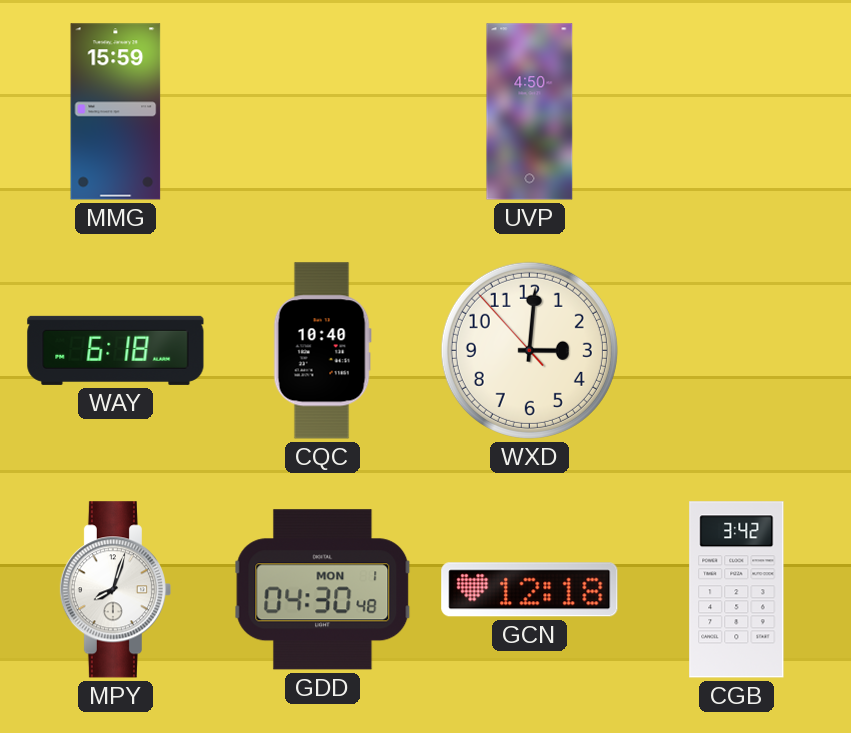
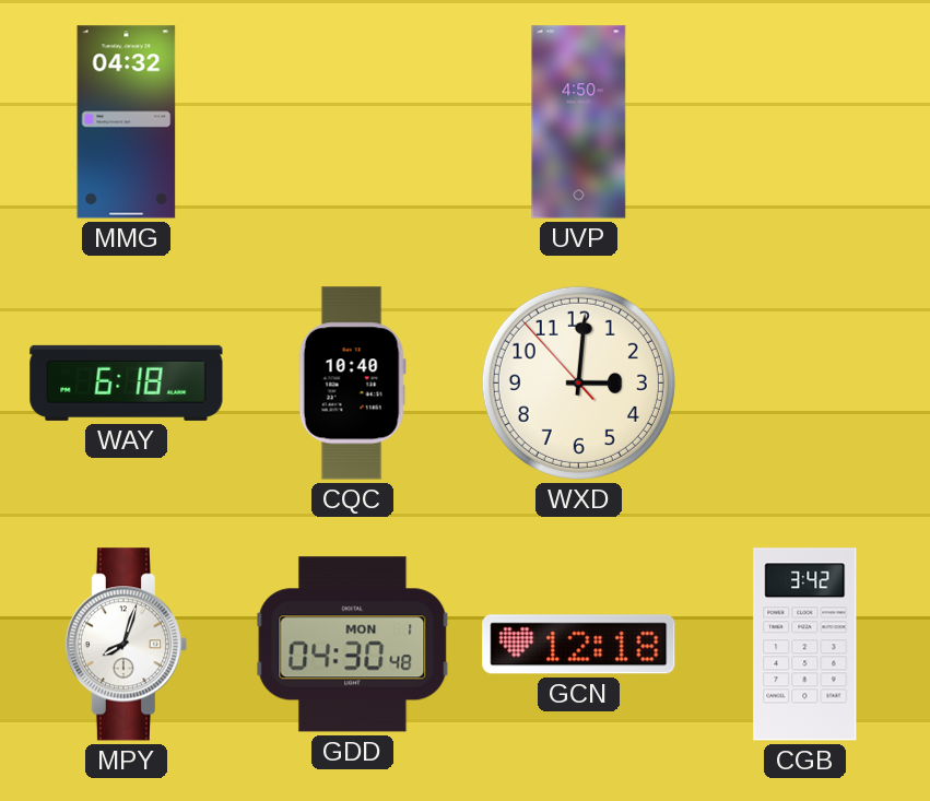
MMG: 15:59 -> 04:32 (127, 122)
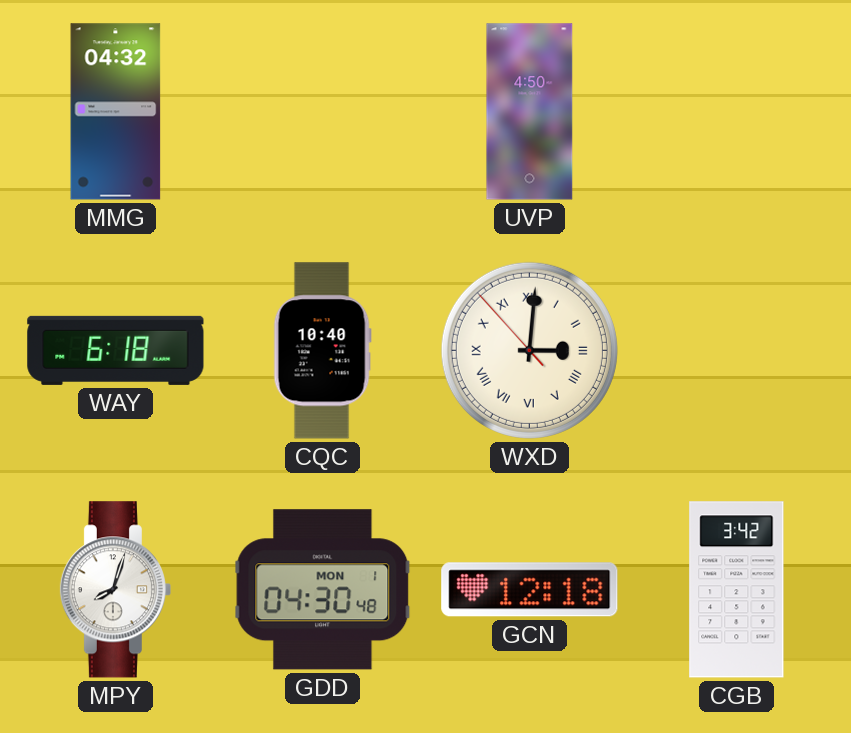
WXD numerals: Arabic -> Roman (529, 350)
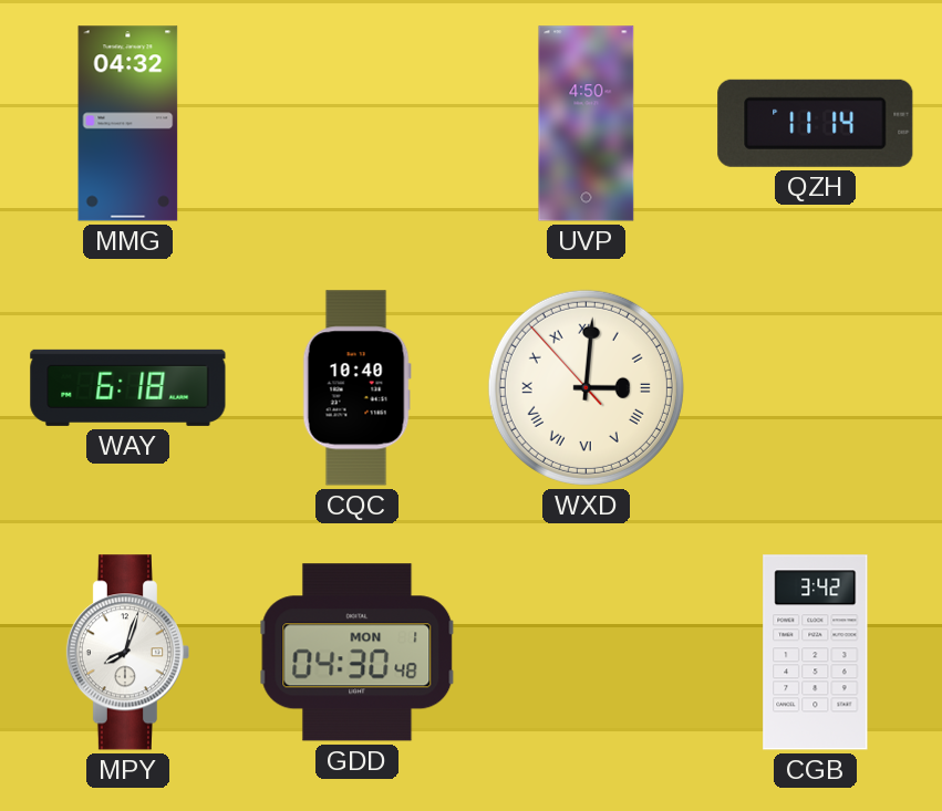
QZH: none -> 11:14 (816, 123)
GCN: 12:18 -> none (530, 590)
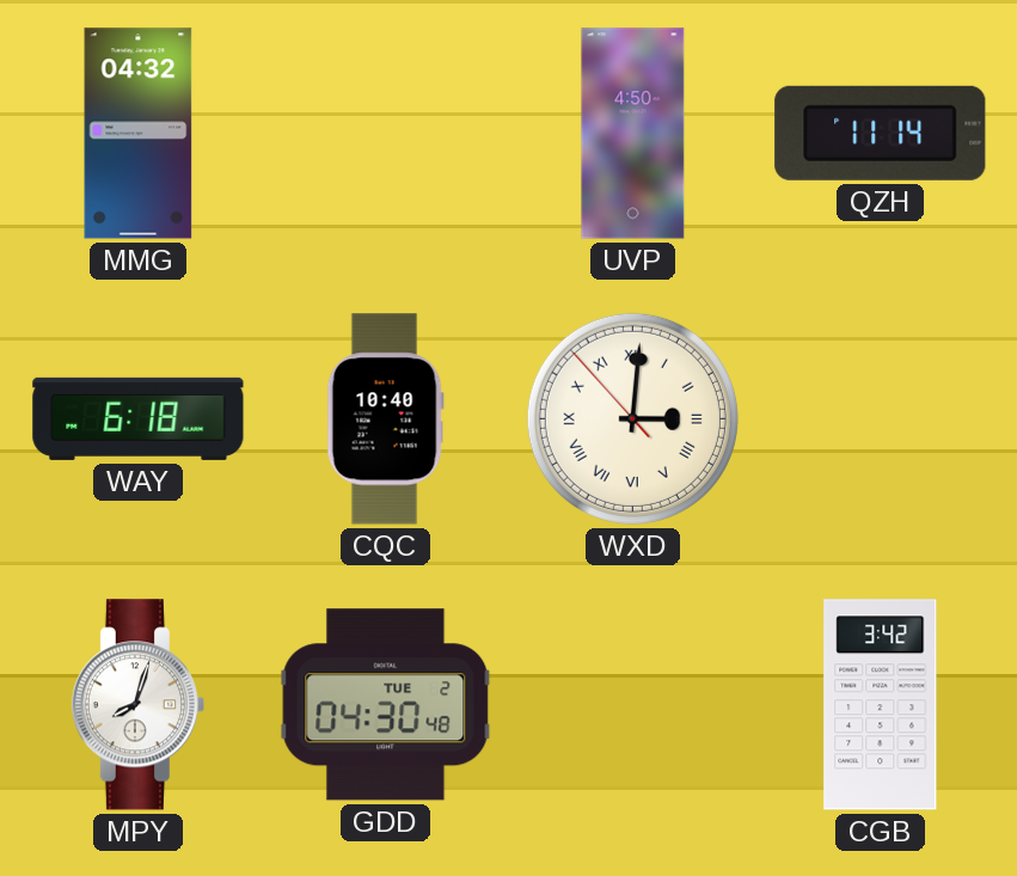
GDD date: MON 1 -> TUE 2 (386, 705)
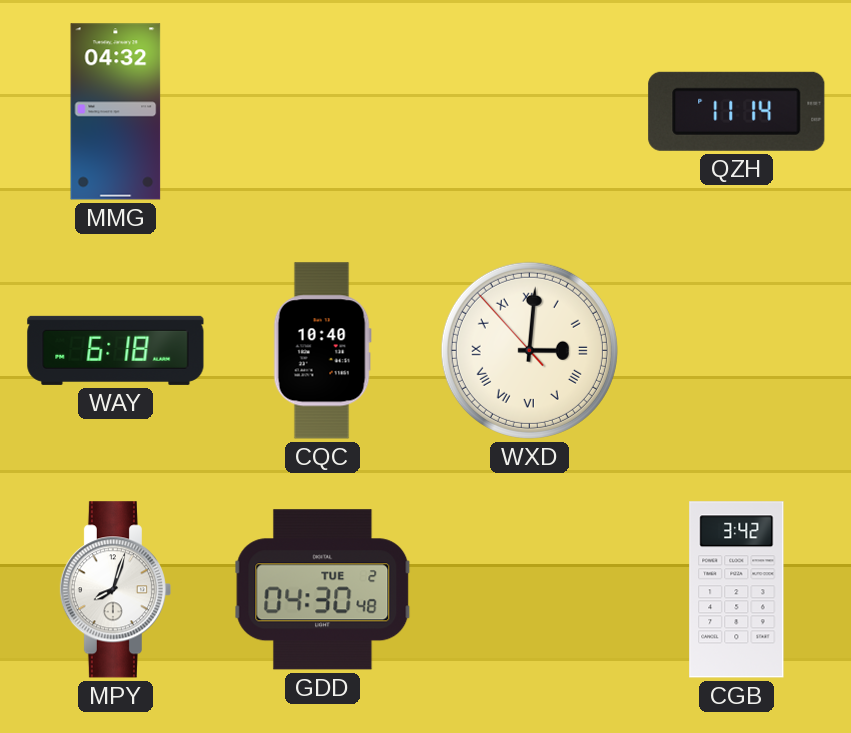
UVP: 4:50 -> none (633, 134)
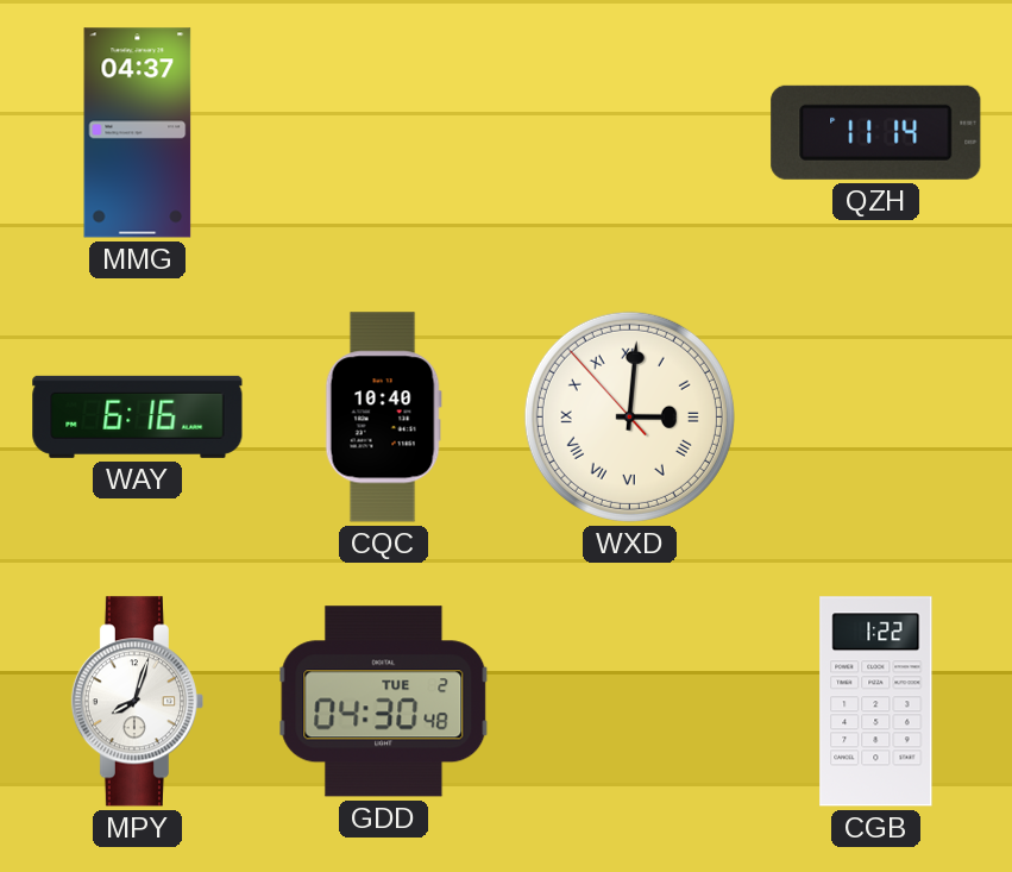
MMG: 04:32 -> 04:37 (138, 133)
WAY: 6:18 -> 6:16 (138, 416)
CGB: 3:42 -> 1:22 (876, 702)
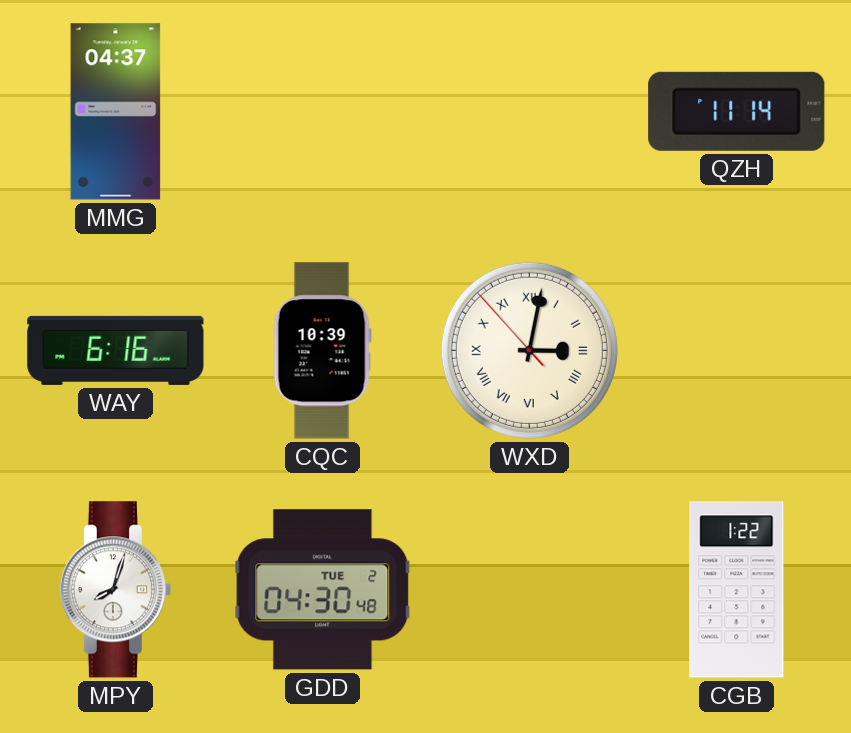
CQC: 10:40 -> 10:39 (322, 351)
WXD: 3:00 -> 3:01 (529, 350)
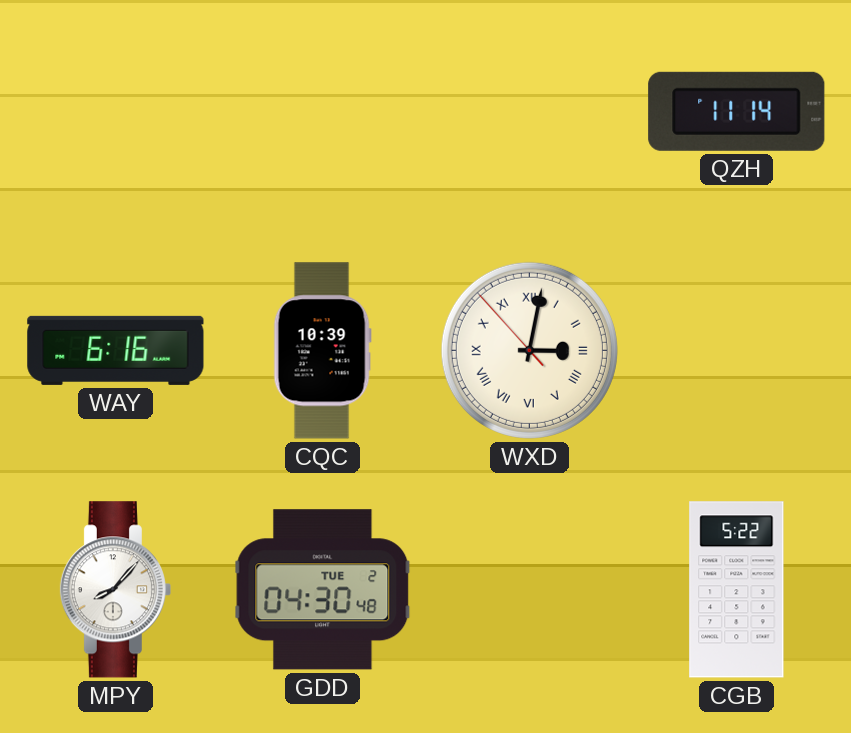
MMG: 04:37 -> none (116, 112)
MPY: 8:03 -> 8:07 (115, 590)
CGB: 1:22 -> 5:22 (737, 590)
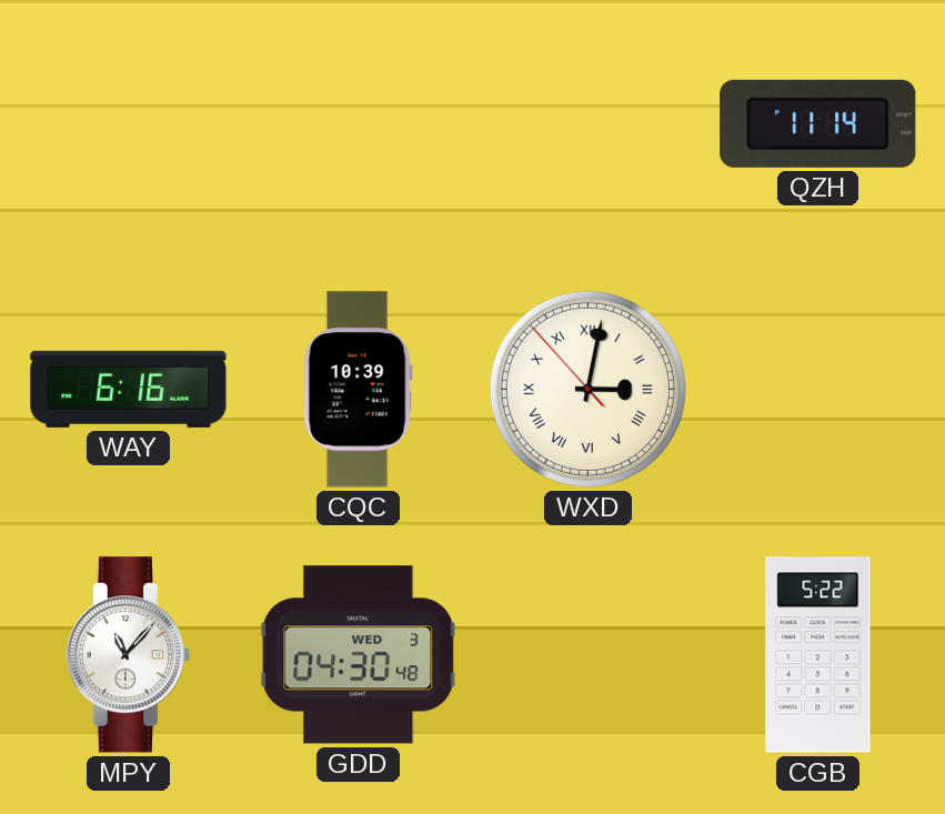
MPY: 8:07 -> 11:07 (128, 655)
GDD date: TUE 2 -> WED 3 (359, 655)
